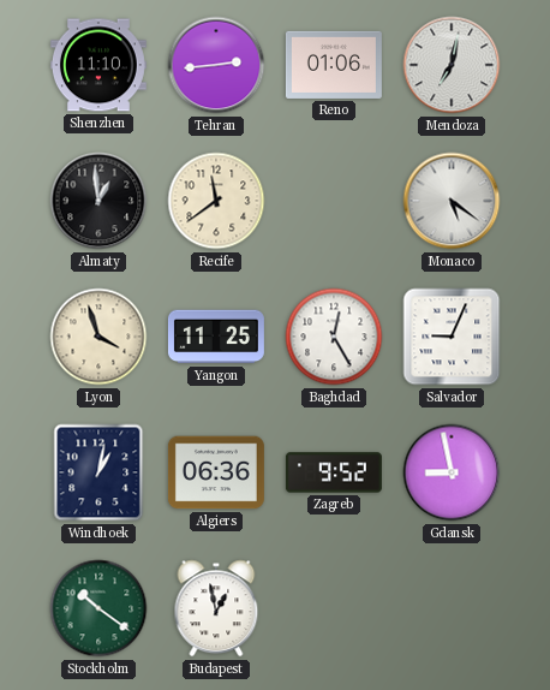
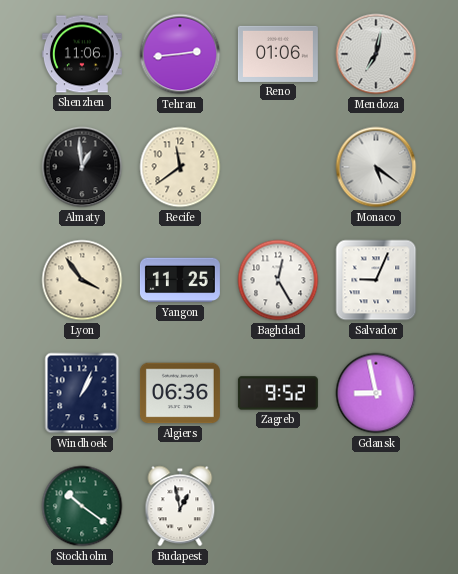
Shenzhen: 11:10 -> 11:06 (82, 54)
Lyon: 3:57 -> 3:54 (82, 280)
Windhoek: 1:02 -> 1:04 (82, 393)
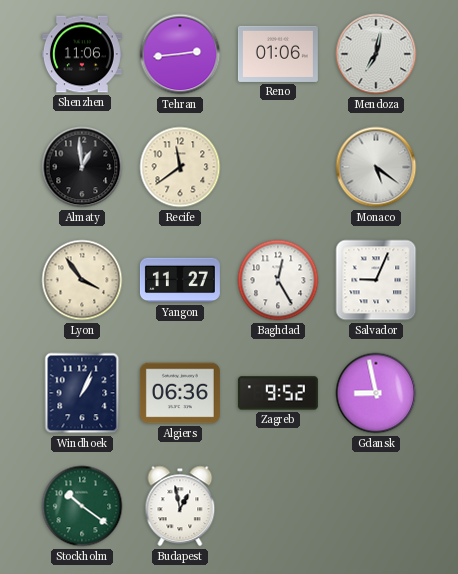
Yangon: 11:25 -> 11:27 (180, 280)
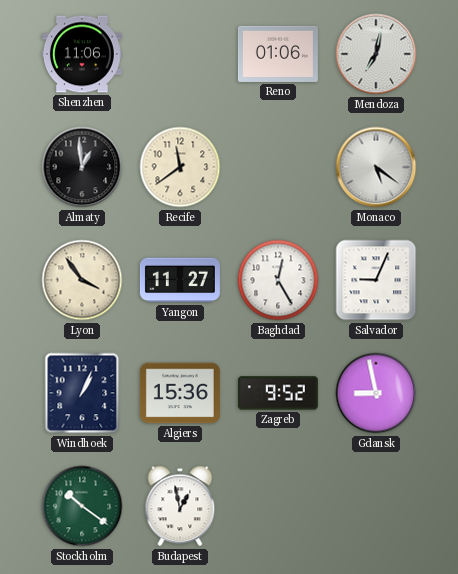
Tehran: 2:44 -> none (180, 54)
Algiers: 06:36 -> 15:36 (180, 393)
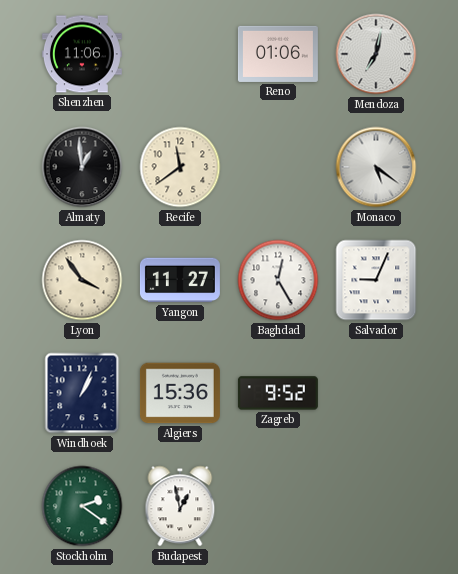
Gdansk: 8:58 -> none (376, 393)
Stockholm: 10:21 -> 2:21 (82, 506)
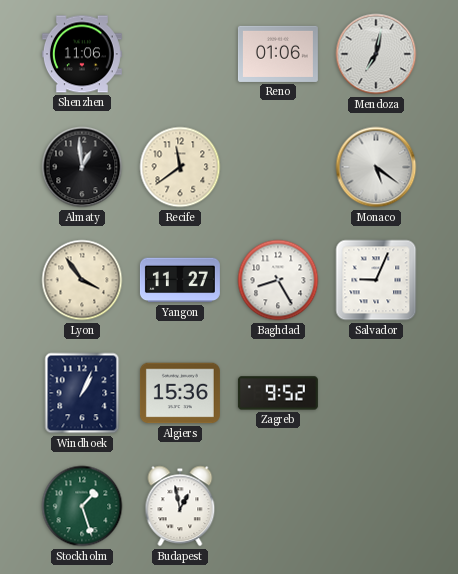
Baghdad: 12:25 -> 8:25 (278, 280)
Stockholm: 2:21 -> 1:27 (82, 506)
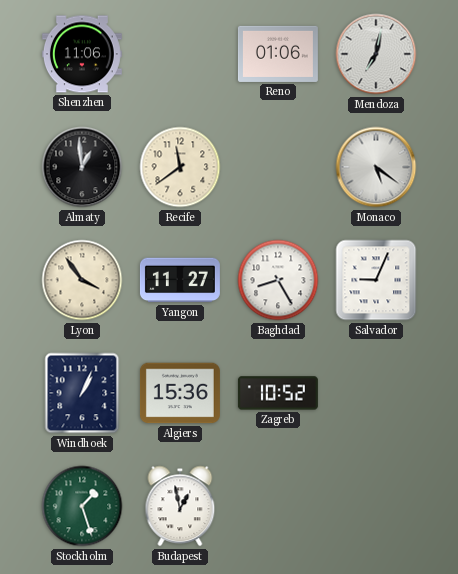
Zagreb: 9:52 -> 10:52 (278, 393)
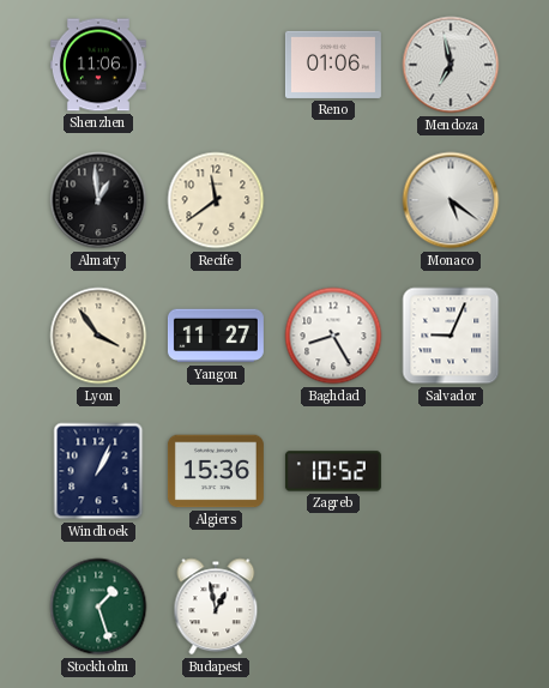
Mendoza: 7:02 -> 6:58 (451, 65)
